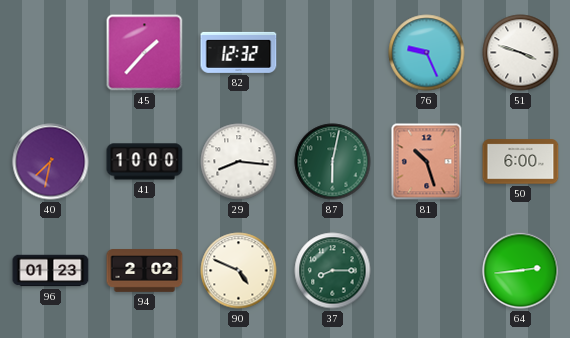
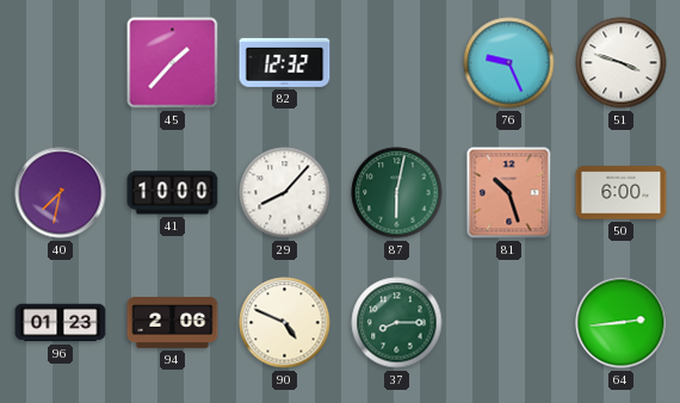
29: 8:16 -> 8:07 (285, 193)
94: 2:02 -> 2:06 (173, 323)
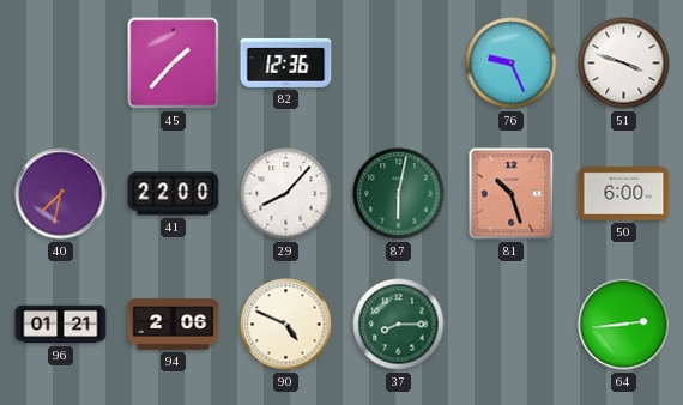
82: 12:32 -> 12:36 (286, 62)
41: 10:00 -> 22:00 (174, 194)
96: 01:23 -> 01:21 (61, 325)
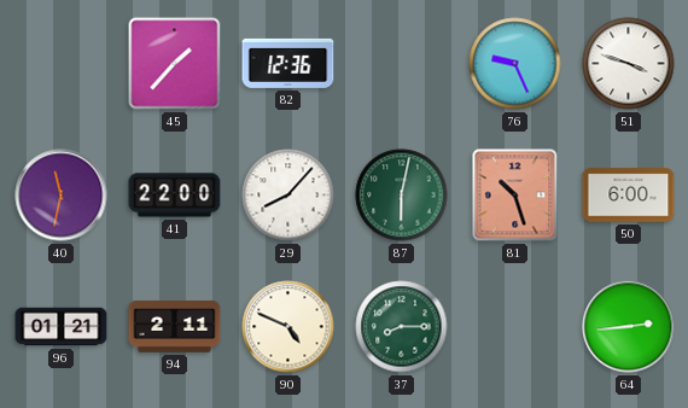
40: 7:32 -> 11:32 (62, 196)
94: 2:06 -> 2:11 (175, 327)
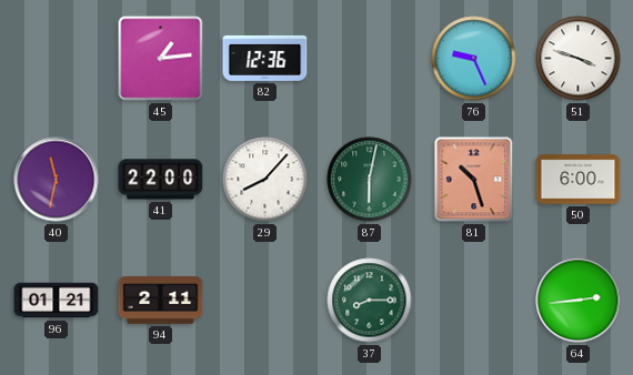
45: 1:37 -> 1:14 (161, 59)
90: 4:49 -> none (288, 327)
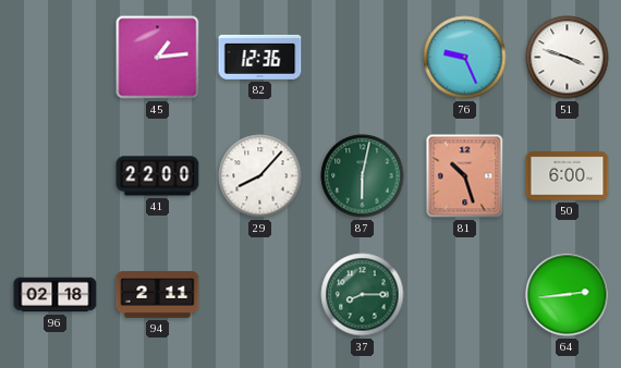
40: 11:32 -> none (57, 180)
96: 01:21 -> 02:18 (56, 295)
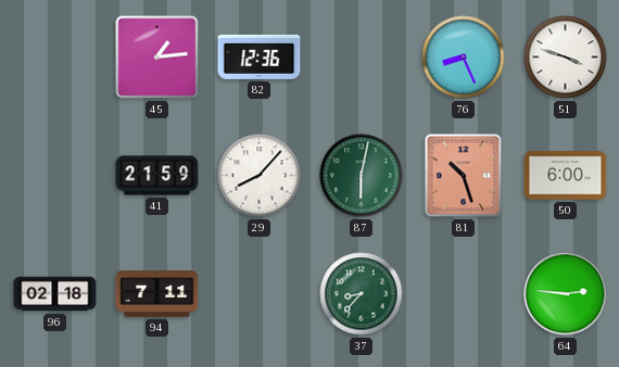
76: 9:26 -> 8:26 (464, 58)
41: 22:00 -> 21:59 (157, 176)
94: 2:11 -> 7:11 (157, 294)
37: 8:15 -> 8:37 (362, 294)
64: 2:44 -> 2:46 (566, 294)
